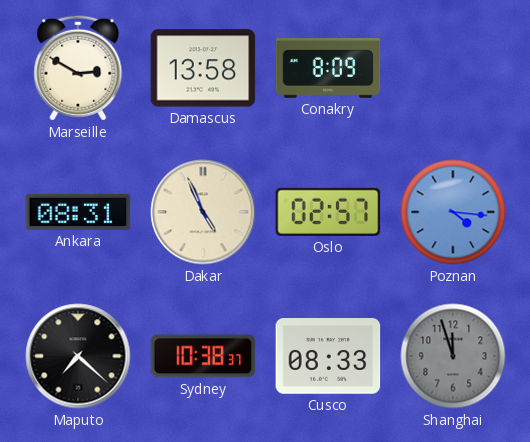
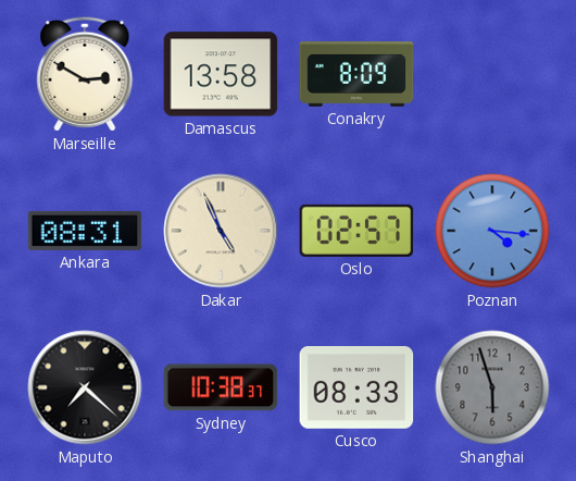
Shanghai: 11:57 -> 5:57 (492, 387)
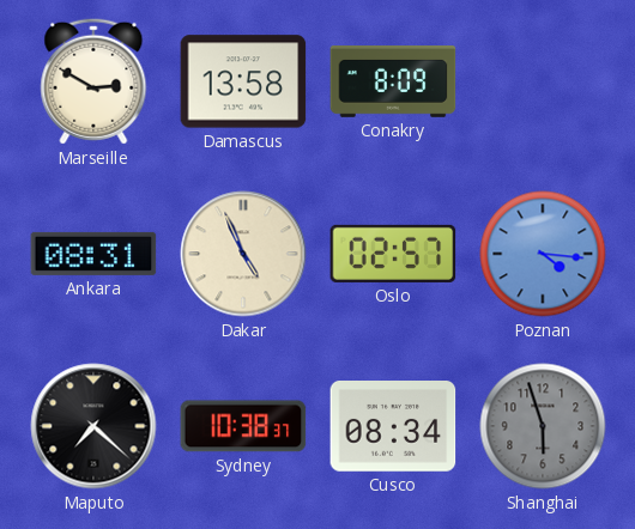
Cusco: 08:33 -> 08:34 (393, 427)
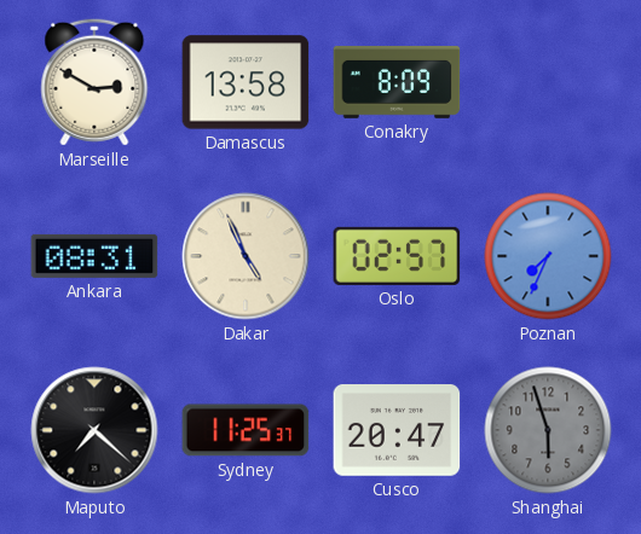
Poznan: 4:16 -> 7:34 (548, 256)
Sydney: 10:38 -> 11:25 (246, 430)
Cusco: 08:34 -> 20:47 (397, 431)
